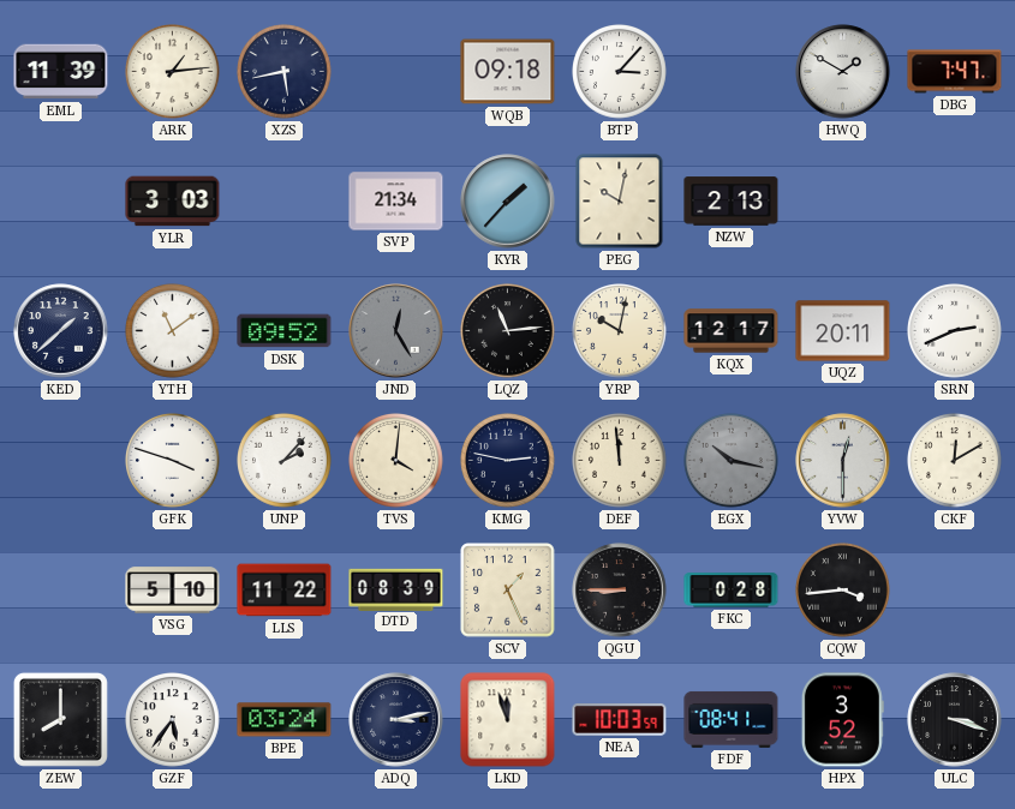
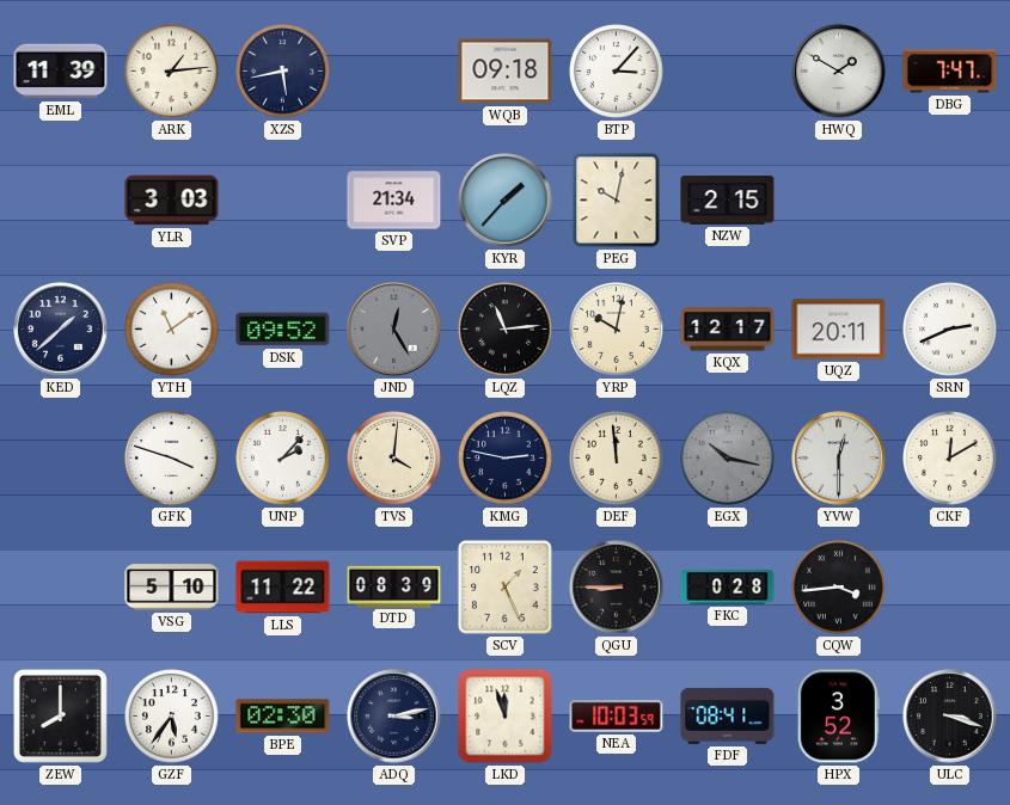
NZW: 2:13 -> 2:15 (728, 201)
BPE: 03:24 -> 02:30 (283, 717)
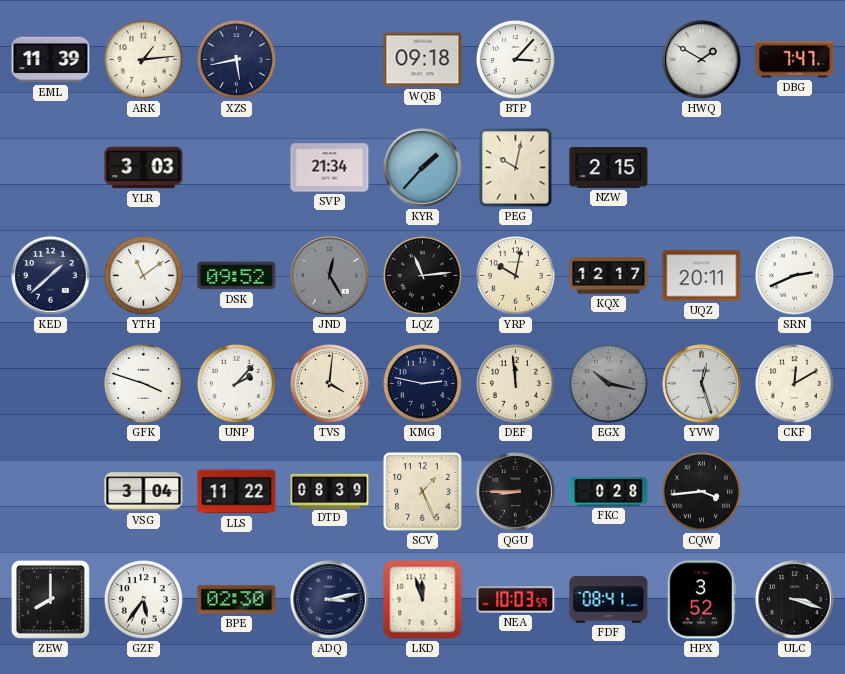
YVW: 12:30 -> 12:27 (702, 384)
VSG: 5:10 -> 3:04 (144, 492)
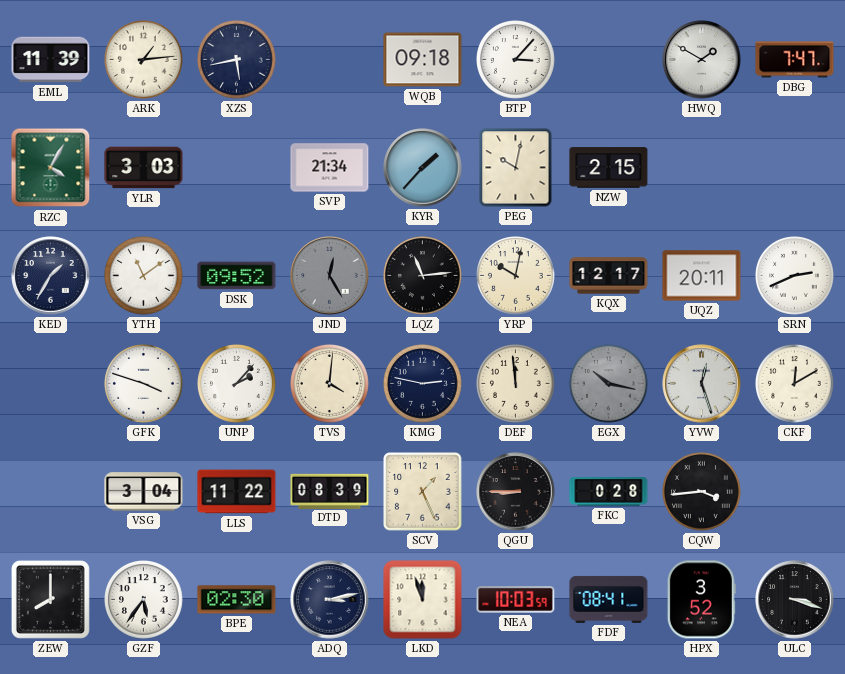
RZC: none -> 4:05 (51, 168)
KED: 1:38 -> 1:35 (51, 276)
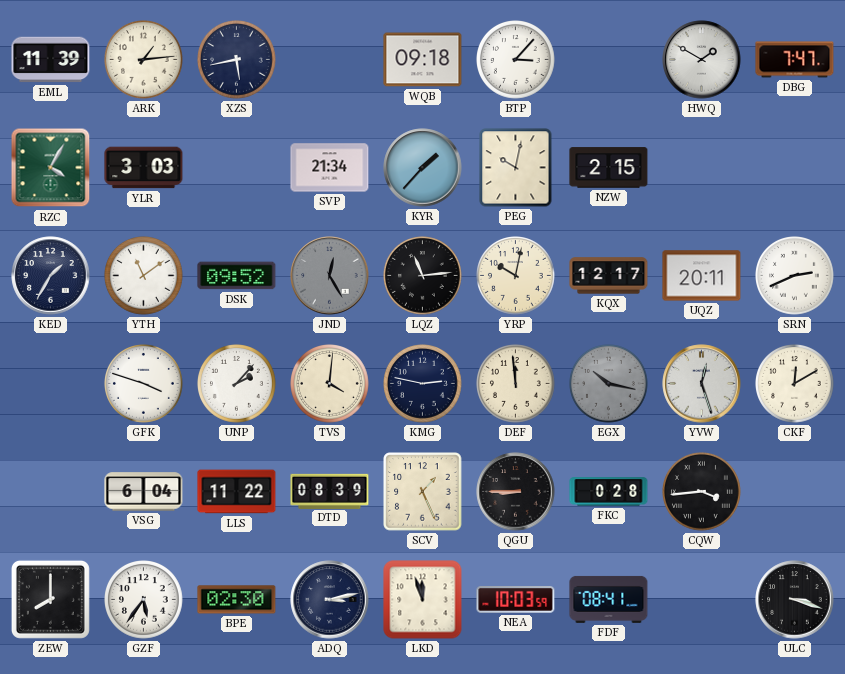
VSG: 3:04 -> 6:04 (144, 492)
HPX: 3:52 -> none (701, 600)
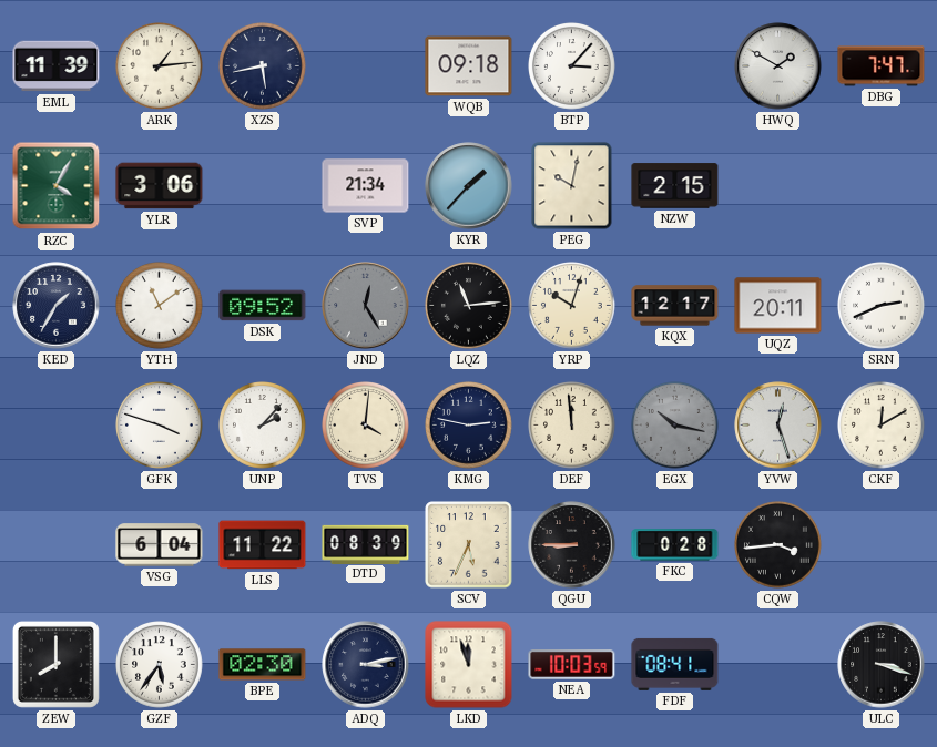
YLR: 3:03 -> 3:06 (160, 186)
YRP: 10:02 -> 10:03 (572, 306)
SCV: 1:26 -> 5:34 (469, 545)
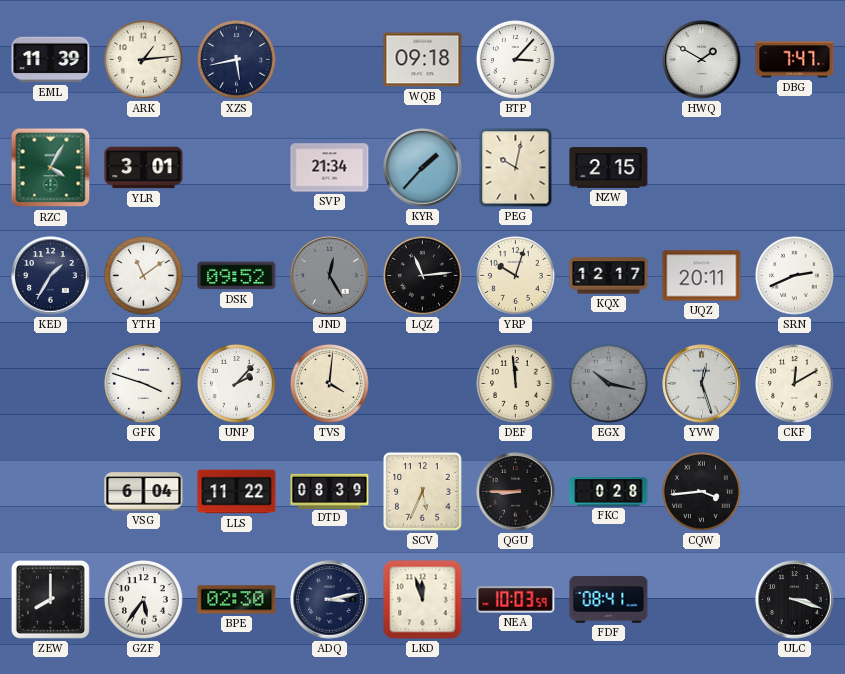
YLR: 3:06 -> 3:01 (144, 168)
KMG: 2:47 -> none (469, 426)
